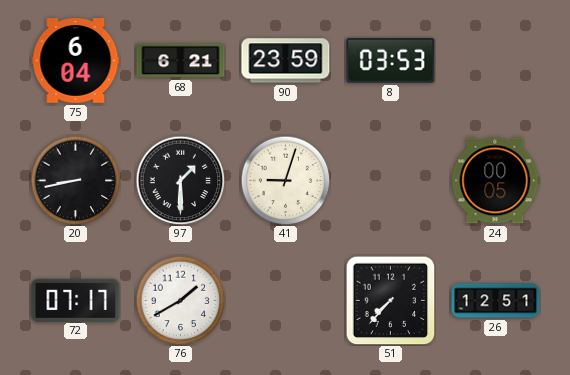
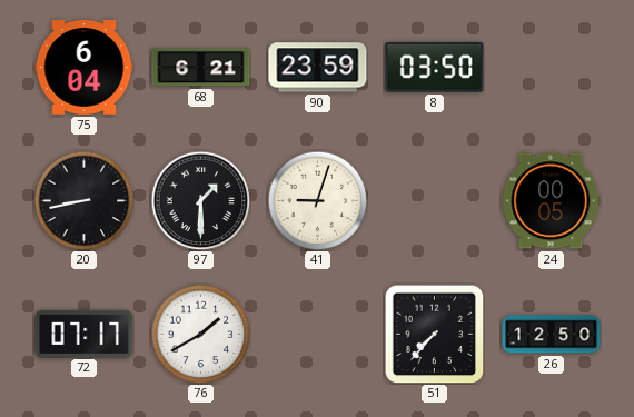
8: 03:53 -> 03:50 (435, 67)
26: 12:51 -> 12:50 (552, 335)
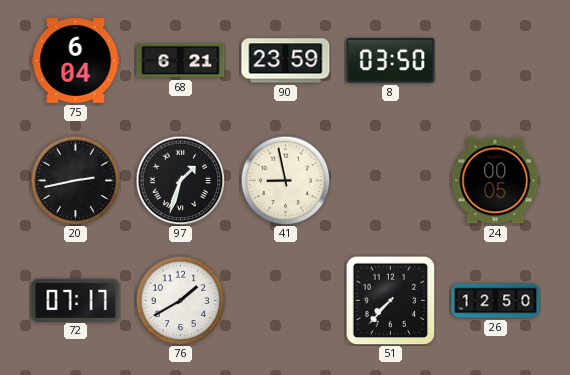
20: 8:43 -> 2:43 (75, 180)
97: 1:30 -> 1:33 (180, 180)
41: 9:03 -> 8:58 (285, 180)
